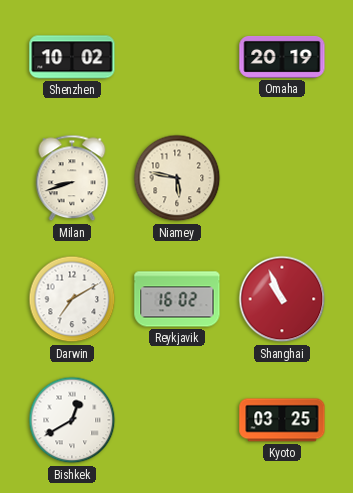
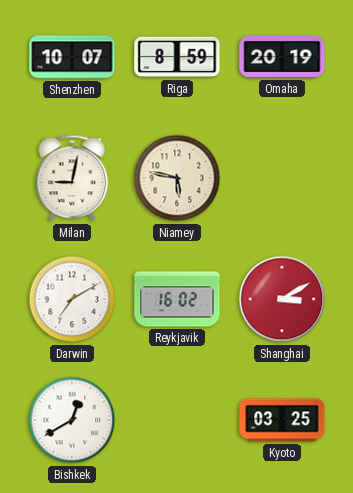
Shenzhen: 10:02 -> 10:07 (72, 57)
Riga: none -> 8:59 (177, 57)
Milan: 8:42 -> 9:02 (72, 178)
Shanghai: 10:56 -> 3:10 (282, 299)
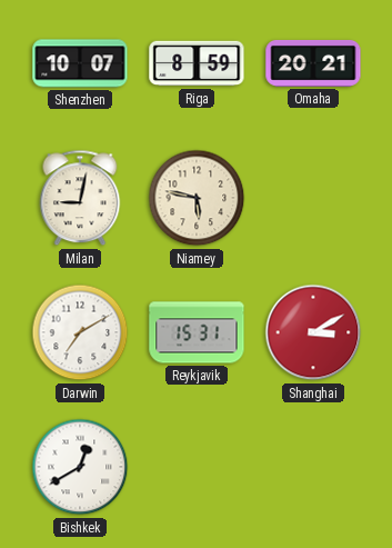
Omaha: 20:19 -> 20:21 (313, 63)
Reykjavik: 16:02 -> 15:31 (197, 332)
Kyoto: 03:25 -> none (282, 420)
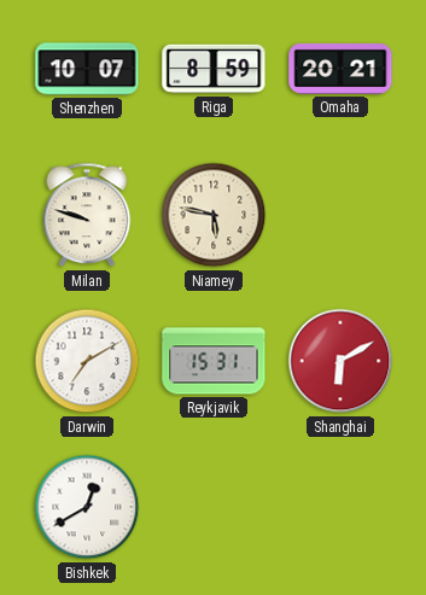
Milan: 9:02 -> 9:48 (87, 215)
Shanghai: 3:10 -> 6:10 (340, 361)
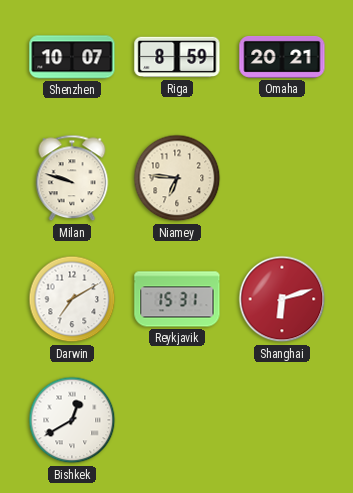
Niamey: 5:47 -> 6:46 (177, 178)
Shanghai: 6:10 -> 6:12 (282, 299)
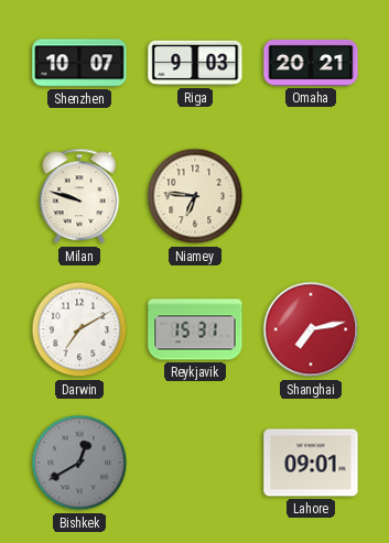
Riga: 8:59 -> 9:03 (195, 63)
Shanghai: 6:12 -> 7:13 (311, 329)
Bishkek dial: white -> grey (79, 463)
Lahore: none -> 09:01 (311, 463)
